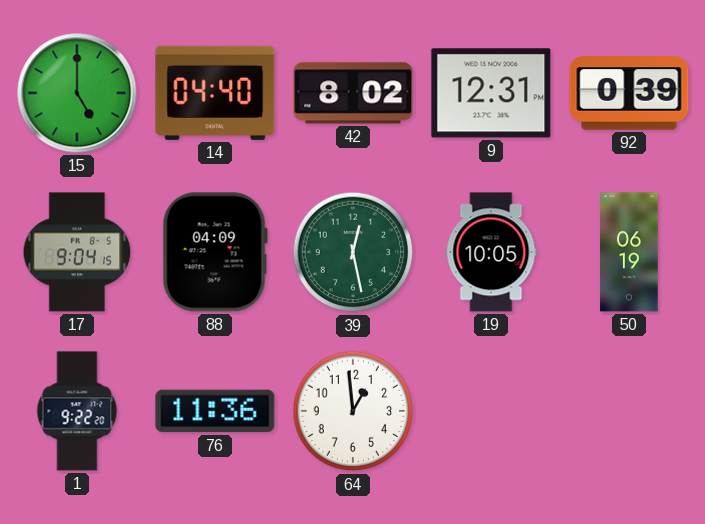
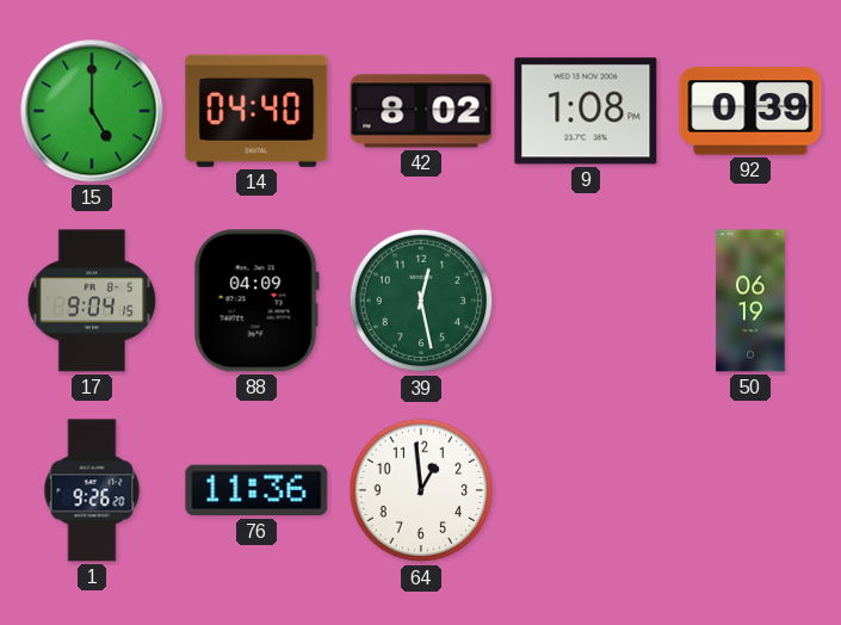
9: 12:31 -> 1:08 (586, 111)
19: 10:05 -> none (491, 252)
1: 9:22 -> 9:26 (92, 490)
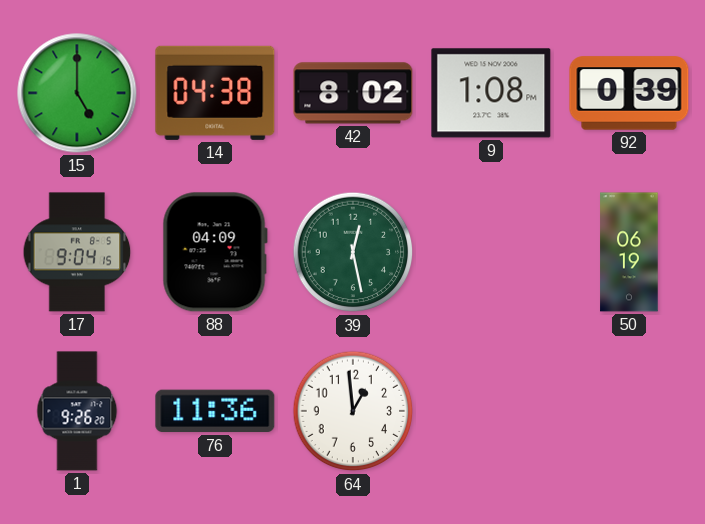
14: 04:40 -> 04:38 (215, 93)
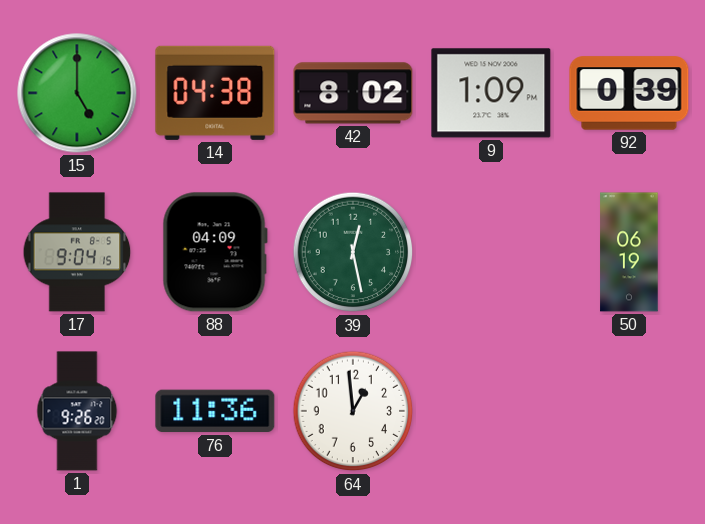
9: 1:08 -> 1:09 (491, 93)
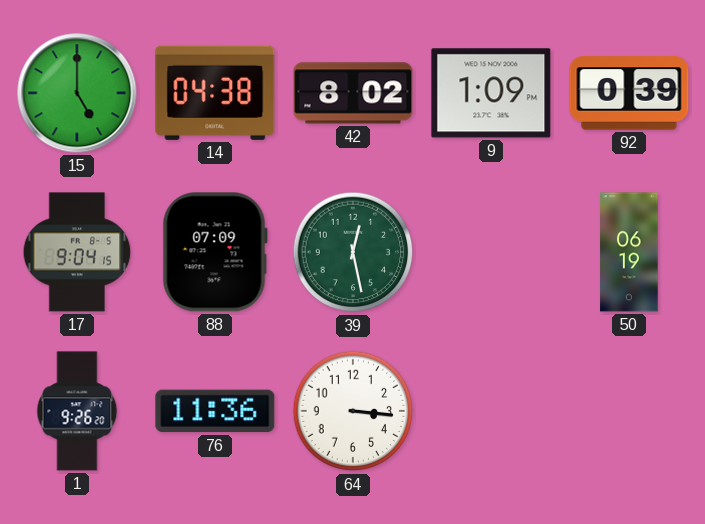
88: 04:09 -> 07:09 (215, 252)
64: 12:59 -> 3:16 (353, 411)
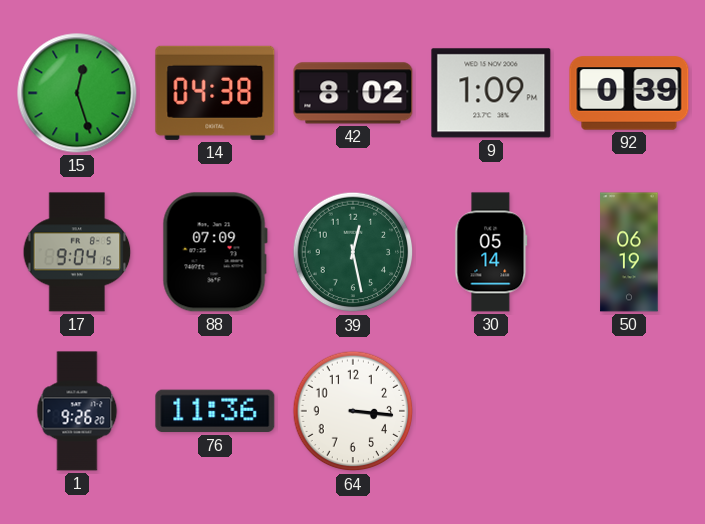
15: 5:00 -> 12:27 (77, 93)
30: none -> 05:14 (491, 252)
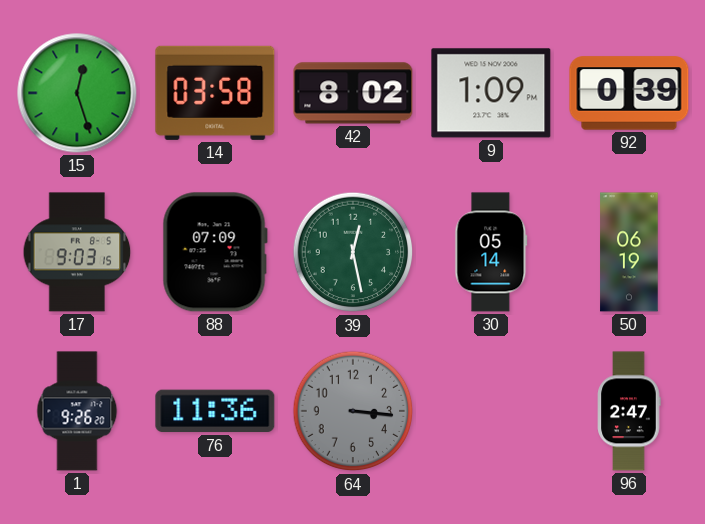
14: 04:38 -> 03:58 (215, 93)
17: 9:04 -> 9:03 (77, 252)
64 dial: white -> grey (353, 411)
96: none -> 2:47 (629, 411)
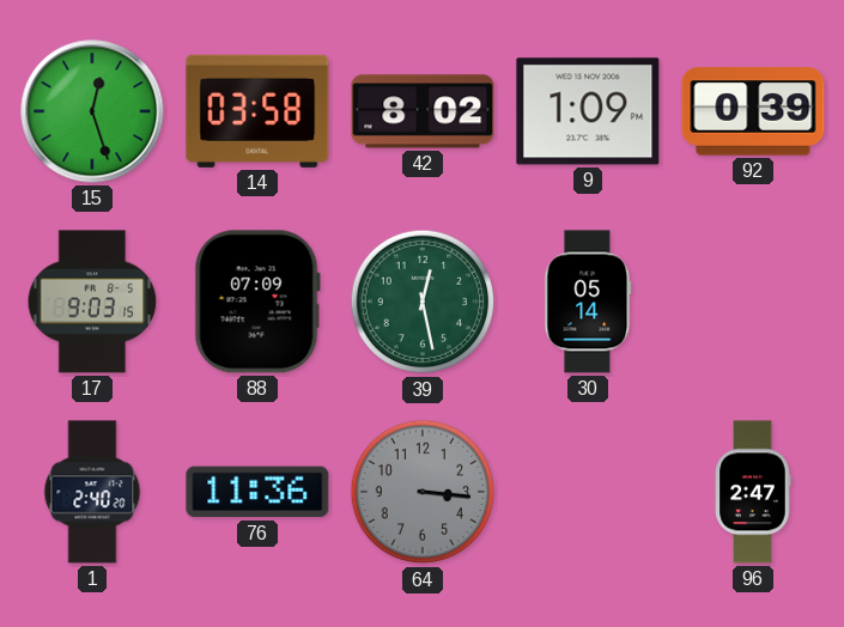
50: 06:19 -> none (629, 252)
1: 9:26 -> 2:40 (92, 492)
